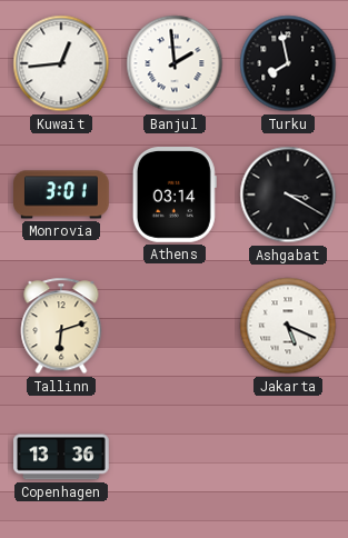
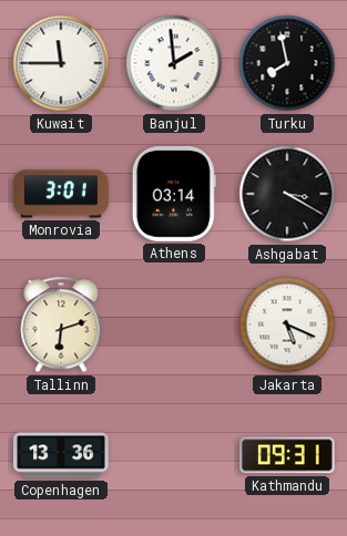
Kuwait: 12:44 -> 11:45 (61, 63)
Kathmandu: none -> 09:31 (288, 455)
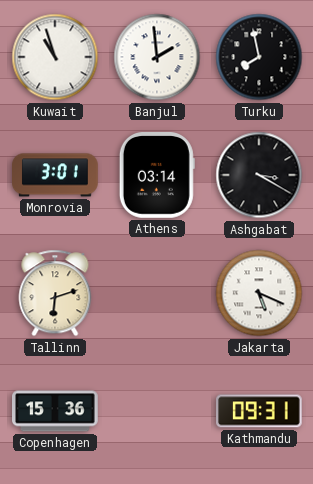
Kuwait: 11:45 -> 10:57 (55, 57)
Copenhagen: 13:36 -> 15:36 (56, 411)
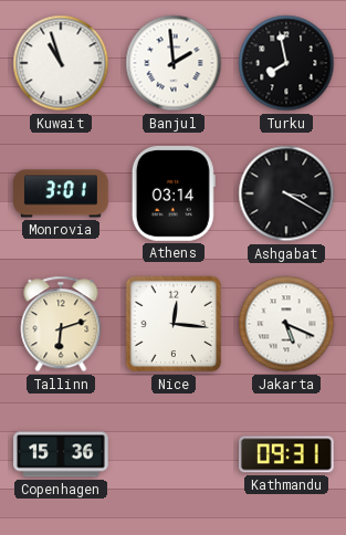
Nice: none -> 12:16 (174, 324)
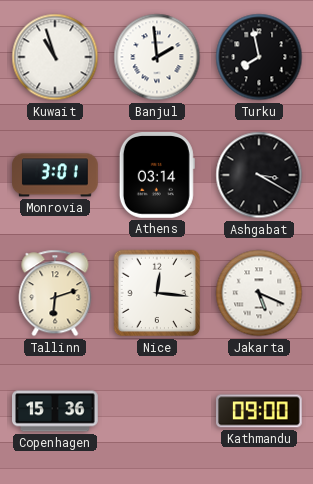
Kathmandu: 09:31 -> 09:00 (260, 411)
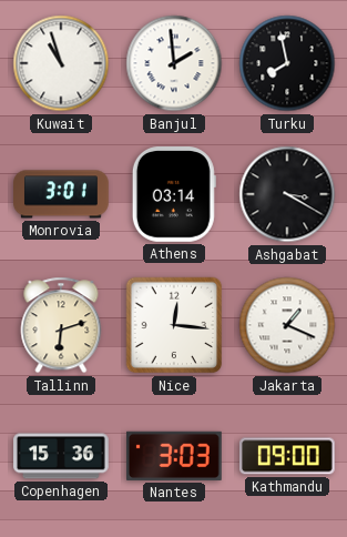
Jakarta: 5:19 -> 1:19 (287, 325)
Nantes: none -> 3:03 (175, 456)
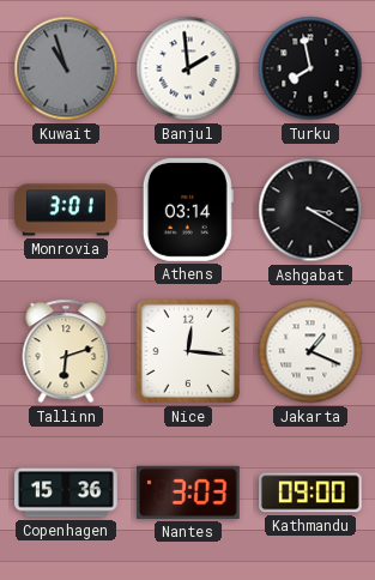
Kuwait dial: white -> grey (66, 68)
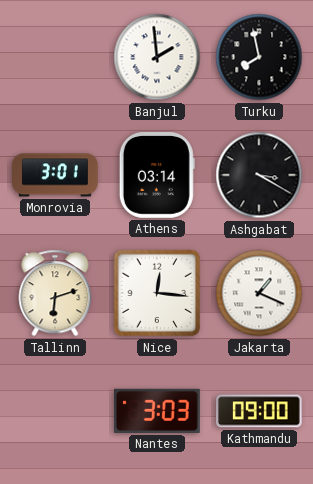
Kuwait: 10:57 -> none (66, 68)
Copenhagen: 15:36 -> none (67, 493)
